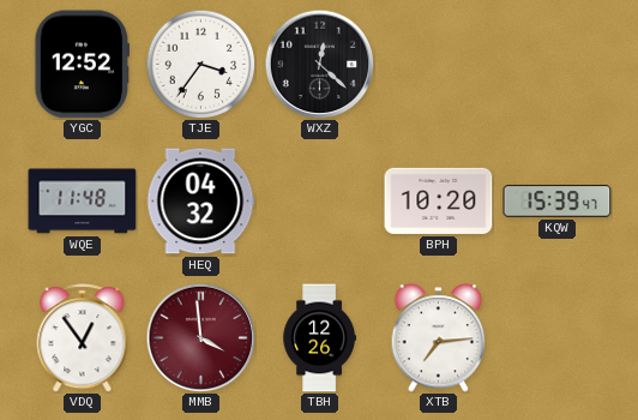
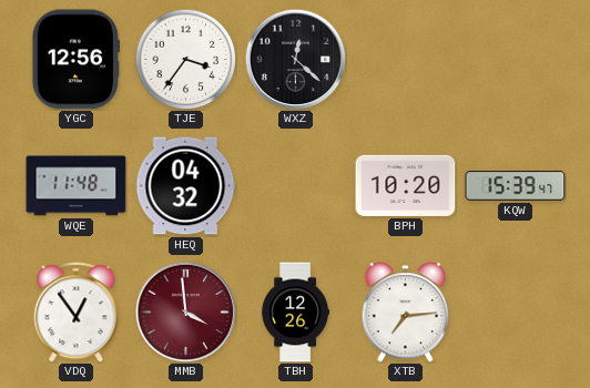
YGC: 12:52 -> 12:56 (77, 60)
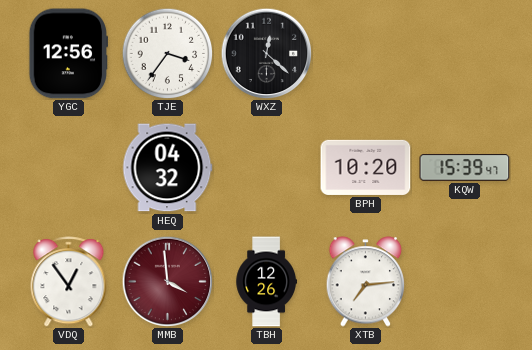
WQE: 11:48 -> none (77, 186)
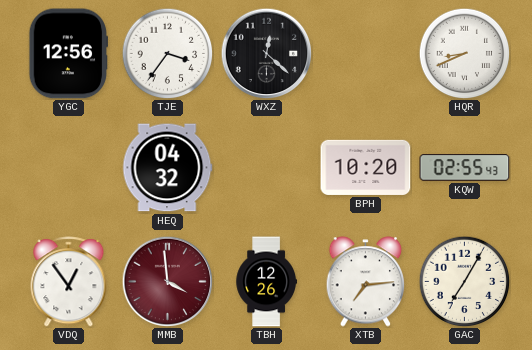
HQR: none -> 8:41 (464, 53)
KQW: 15:39 -> 02:55 (465, 168)
GAC: none -> 7:05 (464, 281)
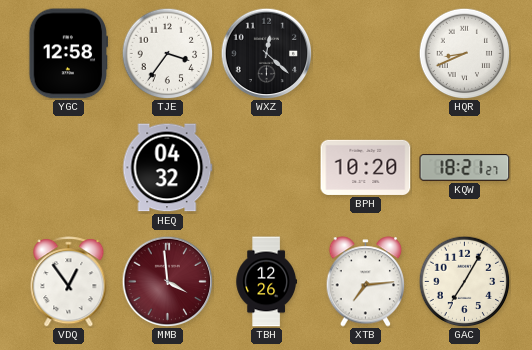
YGC: 12:56 -> 12:58 (69, 54)
KQW: 02:55 -> 18:21 (465, 168)
